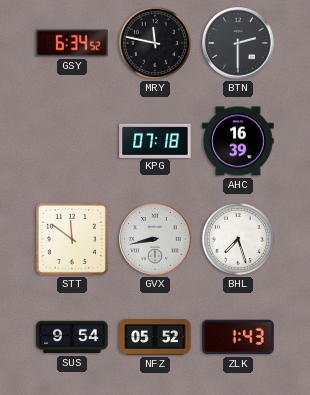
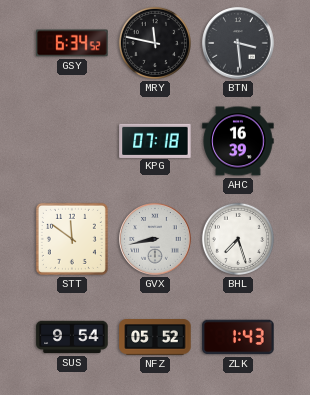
BTN: 2:30 -> 3:29 (238, 43)
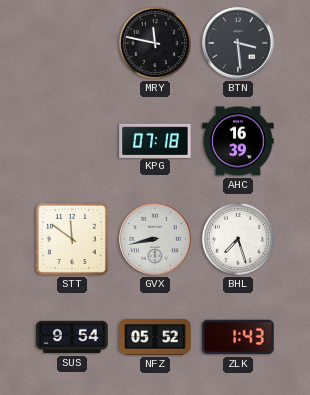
GSY: 6:34 -> none (72, 43)
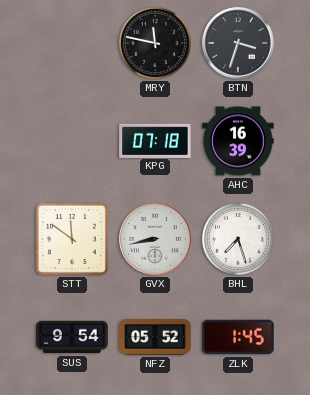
BTN: 3:29 -> 3:33 (238, 43)
ZLK: 1:43 -> 1:45 (238, 337)
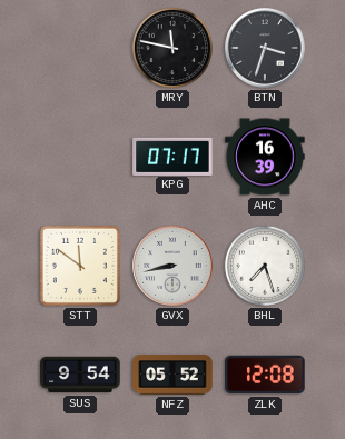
KPG: 07:18 -> 07:17 (172, 156)
ZLK: 1:45 -> 12:08 (265, 375)
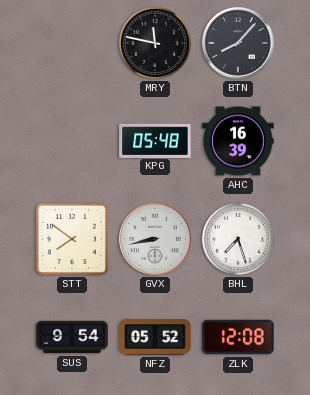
BTN: 3:33 -> 8:07 (238, 43)
KPG: 07:17 -> 05:48 (155, 140)
STT: 11:51 -> 7:51 (72, 239)
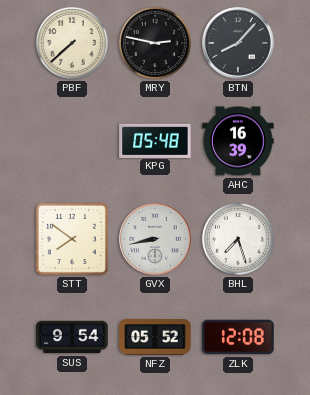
PBF: none -> 7:38 (72, 43)
MRY: 11:47 -> 2:47 (155, 43)
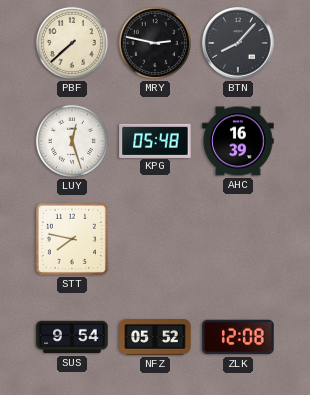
LUY: none -> 12:27 (72, 141)
STT: 7:51 -> 7:47 (72, 239)
GVX: 8:43 -> none (155, 239)
BHL: 7:27 -> none (238, 239)
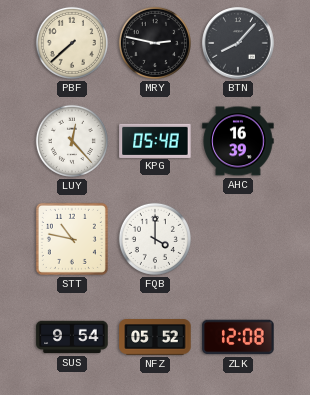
LUY: 12:27 -> 12:23 (72, 141)
STT: 7:47 -> 10:47 (72, 239)
FQB: none -> 4:00 (155, 239)
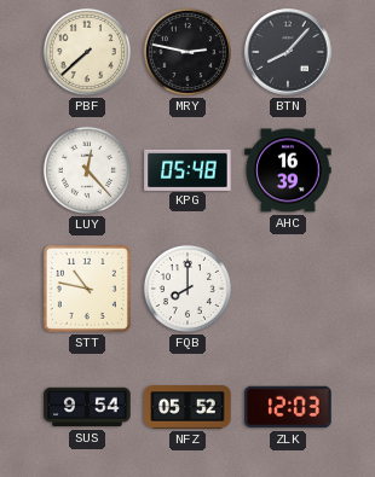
FQB: 4:00 -> 8:00 (187, 289)
ZLK: 12:08 -> 12:03 (288, 407)
